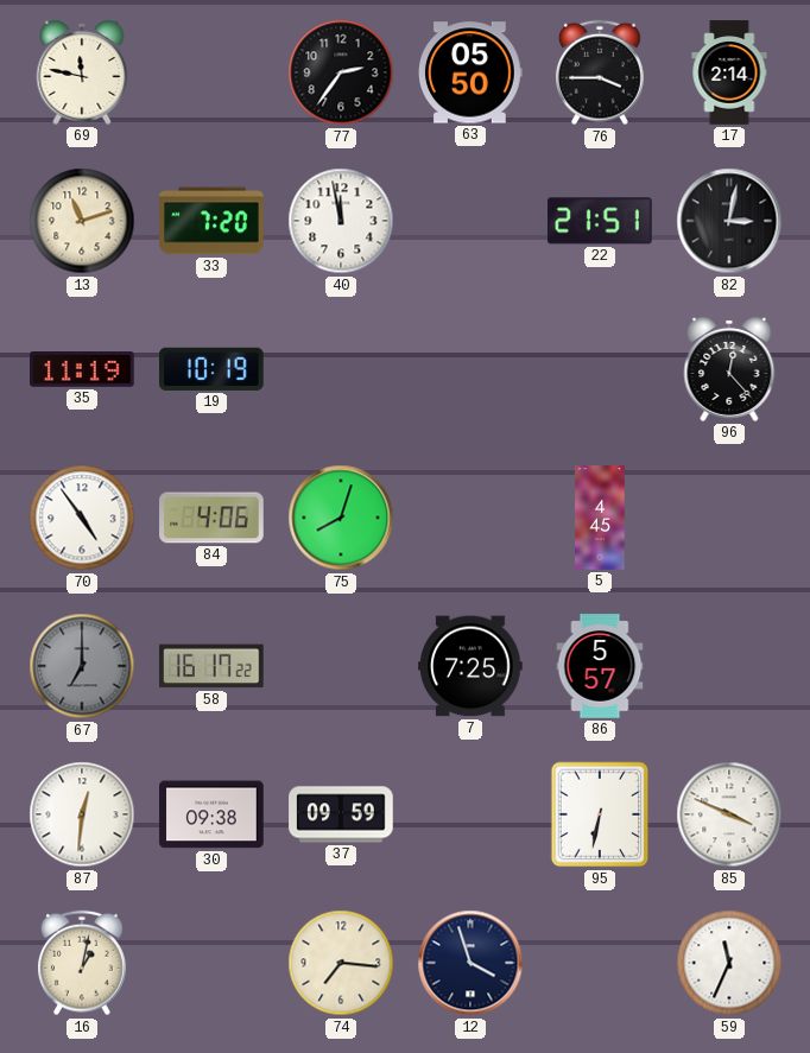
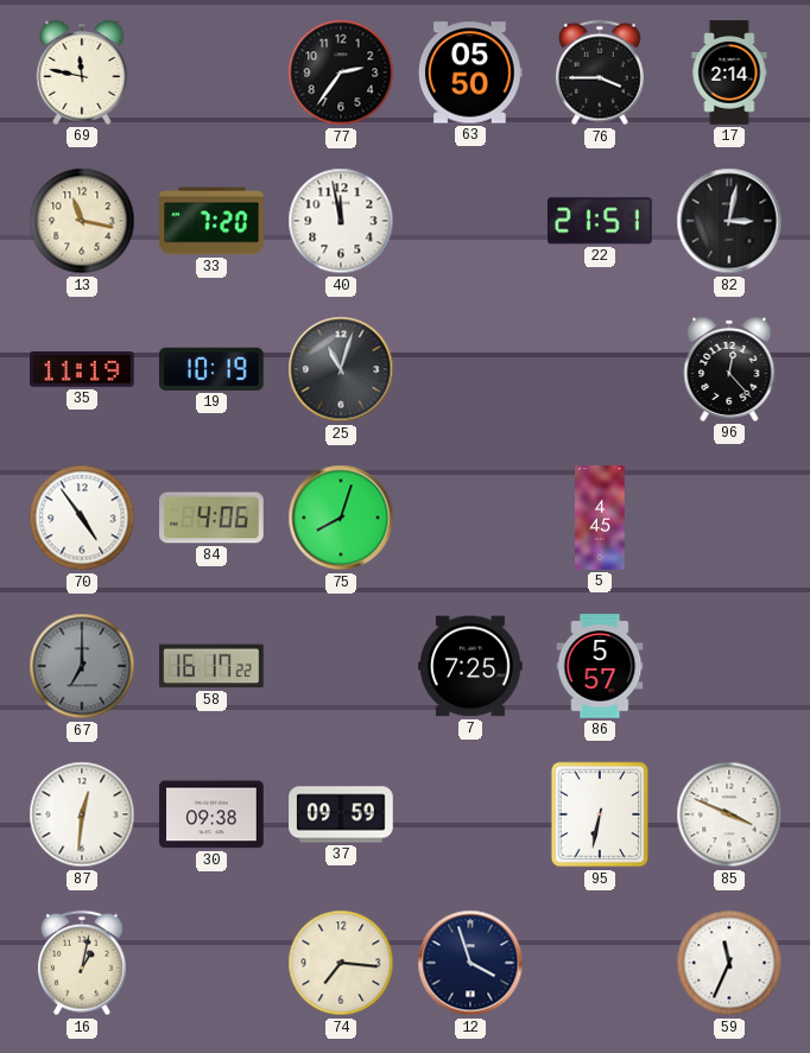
13: 11:12 -> 11:17 (82, 221)
25: none -> 11:03 (341, 369)
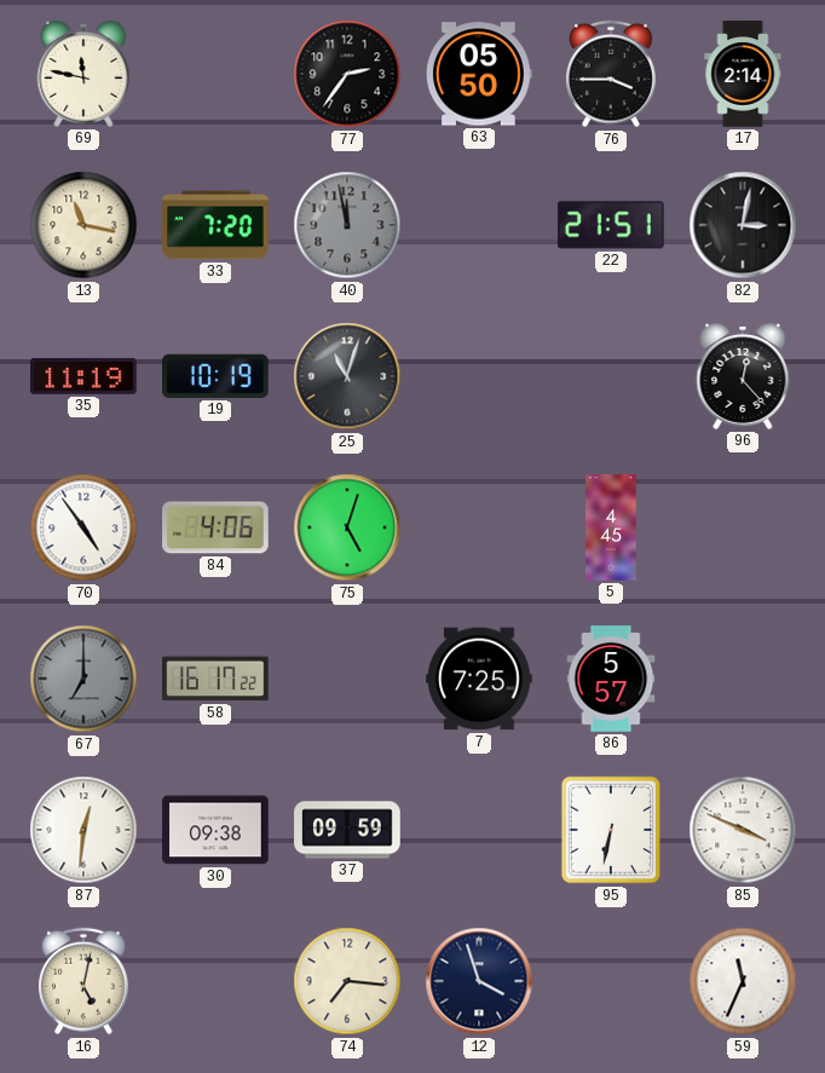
40 dial: white -> grey (347, 225)
75: 8:03 -> 5:03 (347, 527)
16: 1:02 -> 5:02 (83, 981)
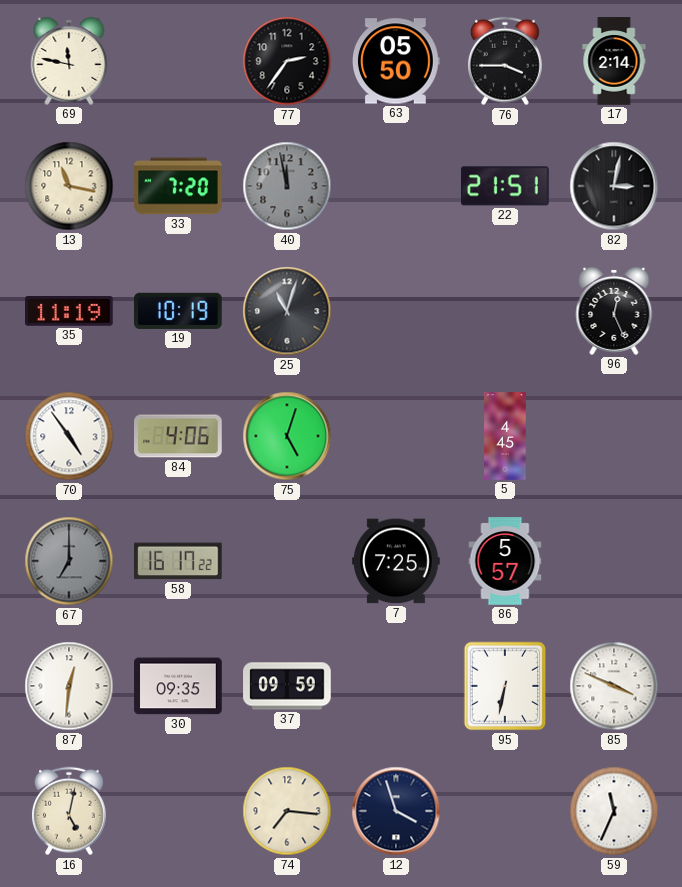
96: 12:23 -> 12:26 (614, 311)
30: 09:38 -> 09:35 (178, 686)
